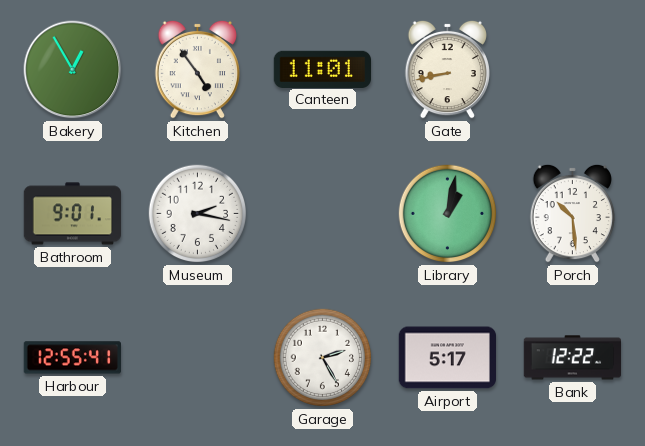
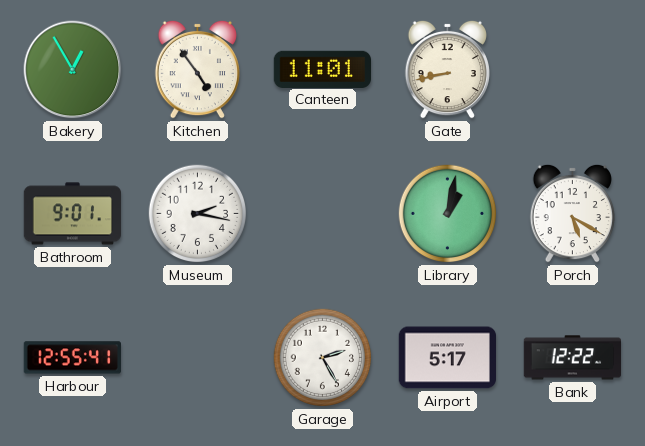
Porch: 10:29 -> 5:20 (572, 213)
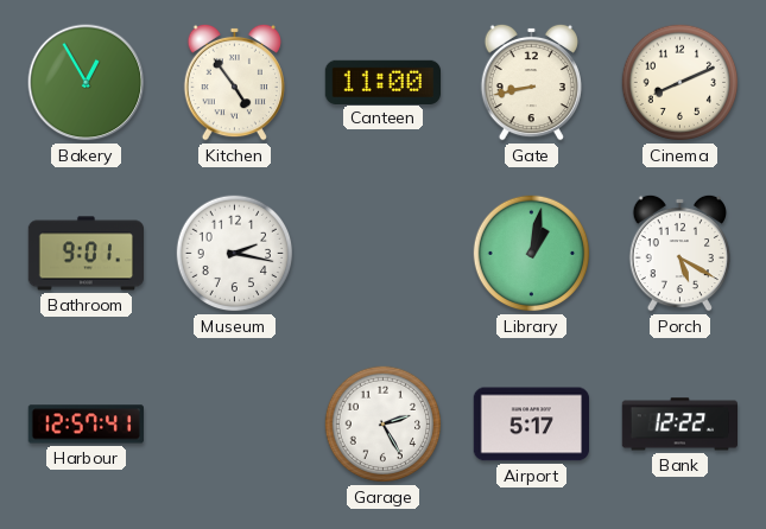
Canteen: 11:01 -> 11:00 (382, 82)
Cinema: none -> 8:11 (680, 83)
Harbour: 12:55 -> 12:57 (86, 425)
